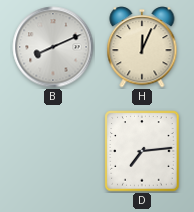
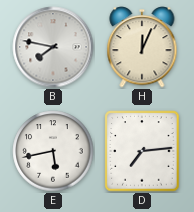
B: 8:11 -> 7:47 (53, 47)
E: none -> 5:43 (53, 151)
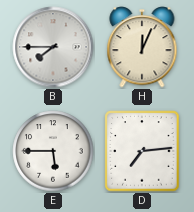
B: 7:47 -> 7:45 (53, 47)
E: 5:43 -> 5:45 (53, 151)
